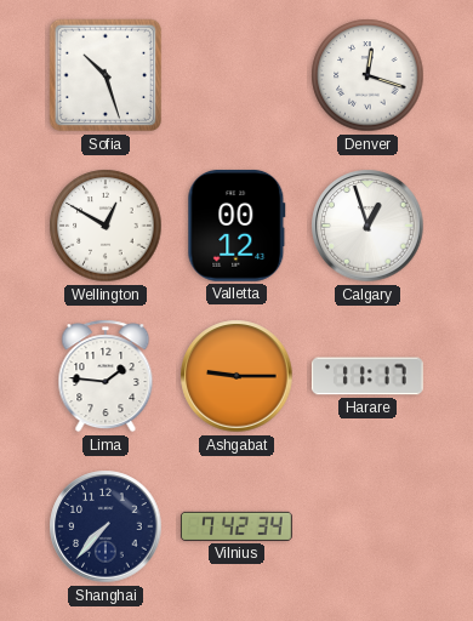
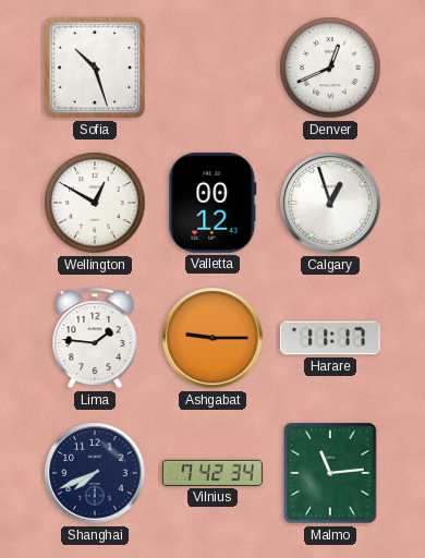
Denver: 12:18 -> 12:41 (330, 68)
Shanghai: 7:37 -> 7:41 (95, 473)
Malmo: none -> 11:14 (330, 473)
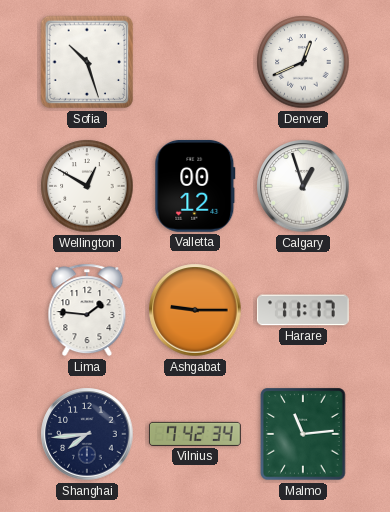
Shanghai: 7:41 -> 7:44 (87, 434)
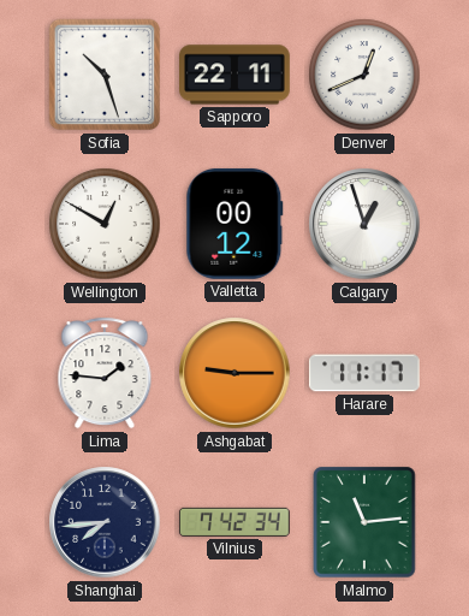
Sapporo: none -> 22:11 (236, 75)
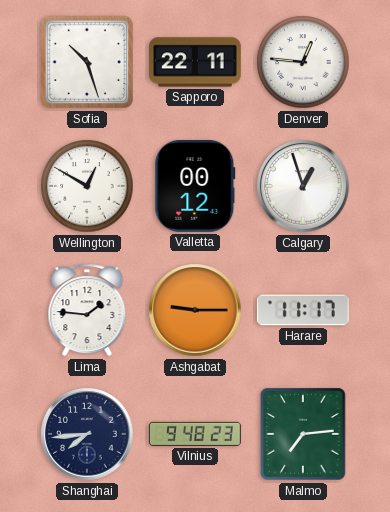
Denver: 12:41 -> 12:46 (303, 62)
Vilnius: 7:42 -> 9:48 (195, 434)
Malmo: 11:14 -> 7:14 (303, 434)
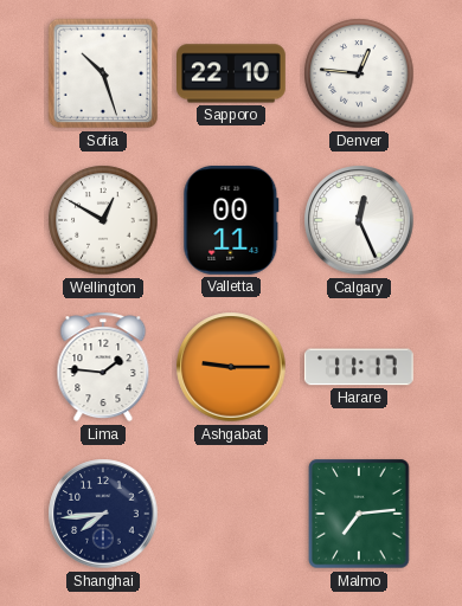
Sapporo: 22:11 -> 22:10 (232, 73)
Valletta: 00:12 -> 00:11 (231, 220)
Calgary: 12:57 -> 12:26 (359, 220)
Vilnius: 9:48 -> none (195, 434)
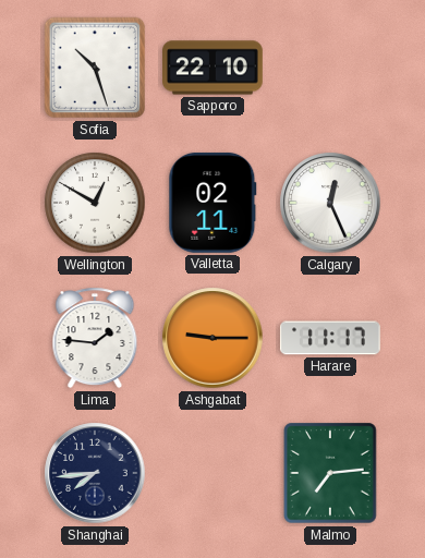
Denver: 12:46 -> none (359, 73)
Valletta: 00:11 -> 02:11 (212, 203)
